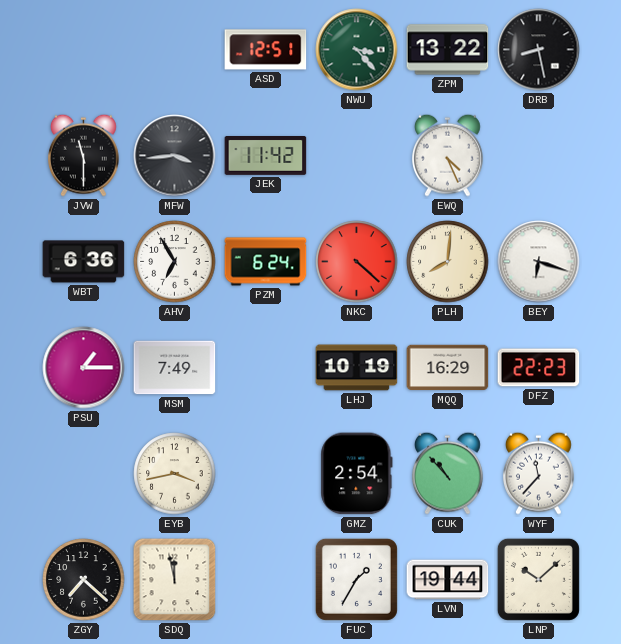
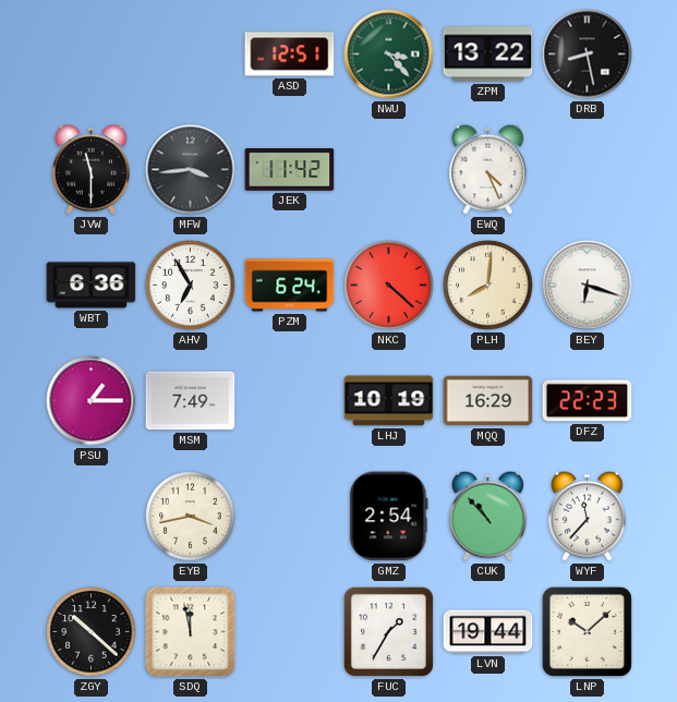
ZGY: 7:22 -> 10:22 (92, 632)
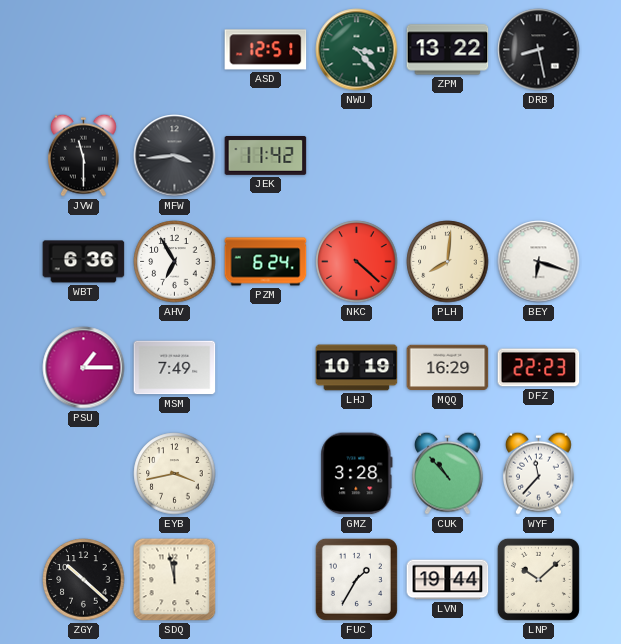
EWQ: 4:26 -> none (488, 169)
GMZ: 2:54 -> 3:28 (357, 474)
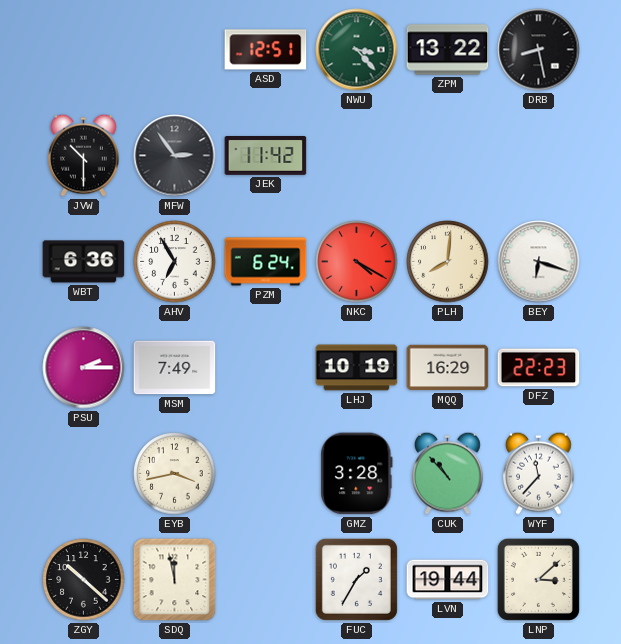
JVW: 11:30 -> 10:30 (84, 155)
MFW: 3:44 -> 2:54 (175, 156)
NKC: 4:22 -> 4:20 (357, 262)
PSU: 1:15 -> 2:15 (84, 368)
LNP: 10:08 -> 3:08 (538, 579)
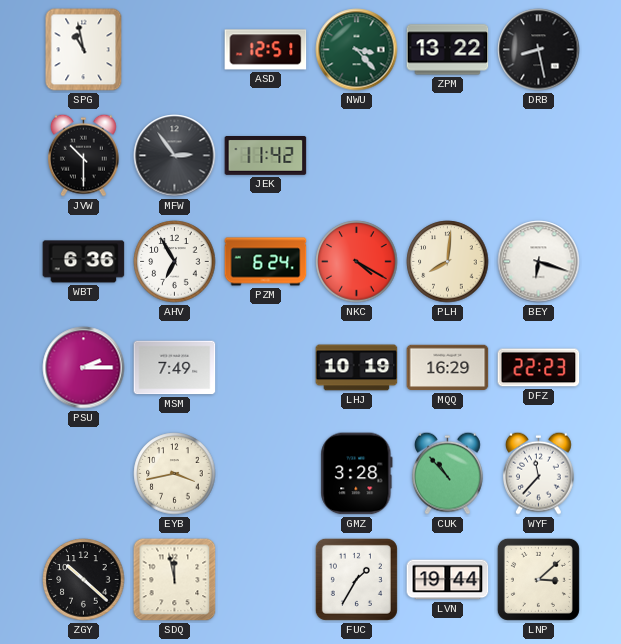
SPG: none -> 10:58 (84, 50)
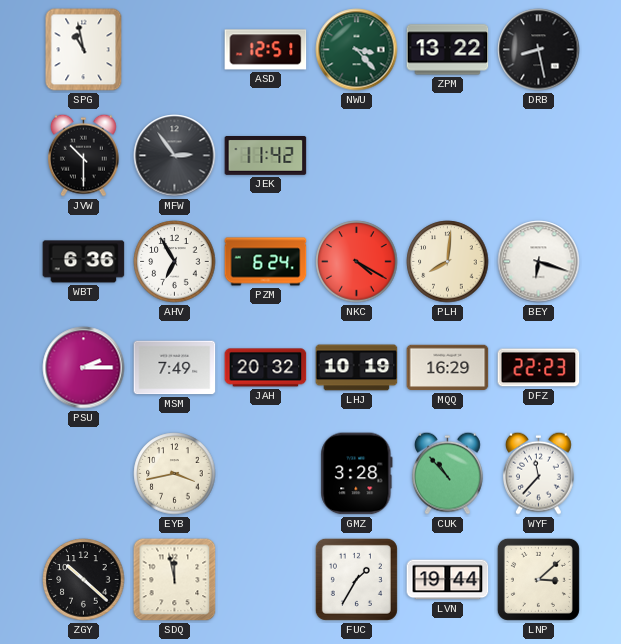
JAH: none -> 20:32 (266, 368)
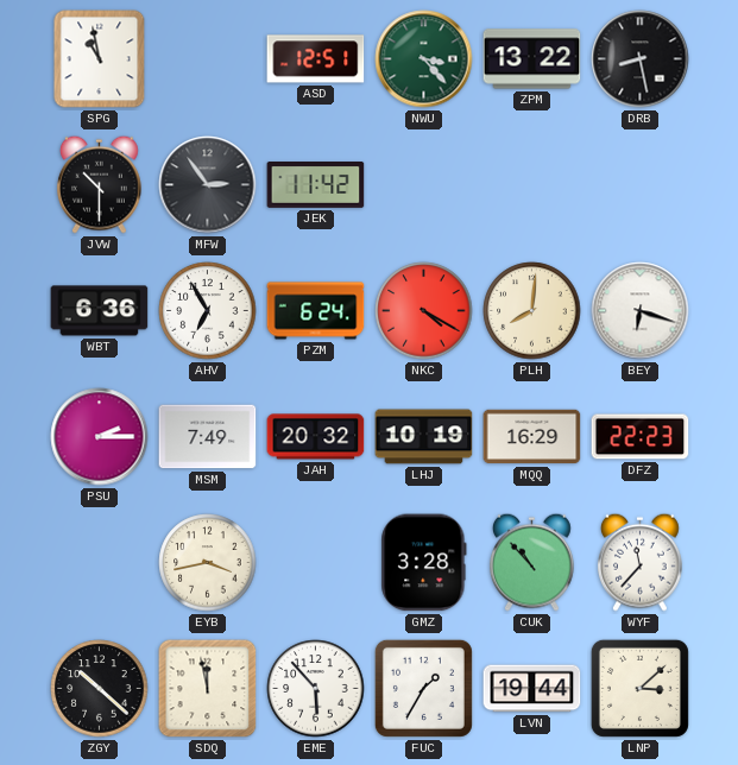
EME: none -> 5:53 (316, 689)
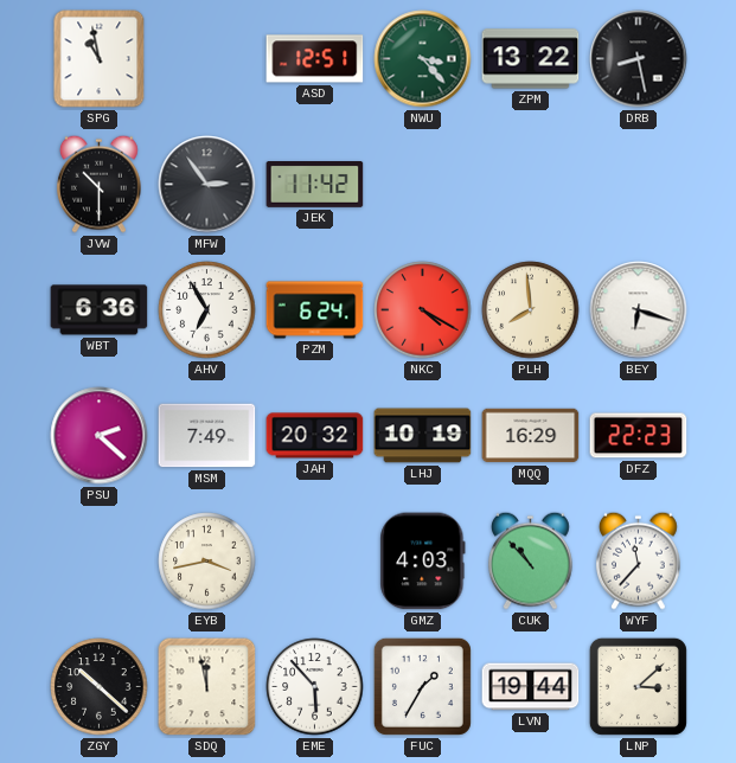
PLH: 8:01 -> 7:59 (531, 310)
PSU: 2:15 -> 2:22 (100, 436)
GMZ: 3:28 -> 4:03 (423, 562)
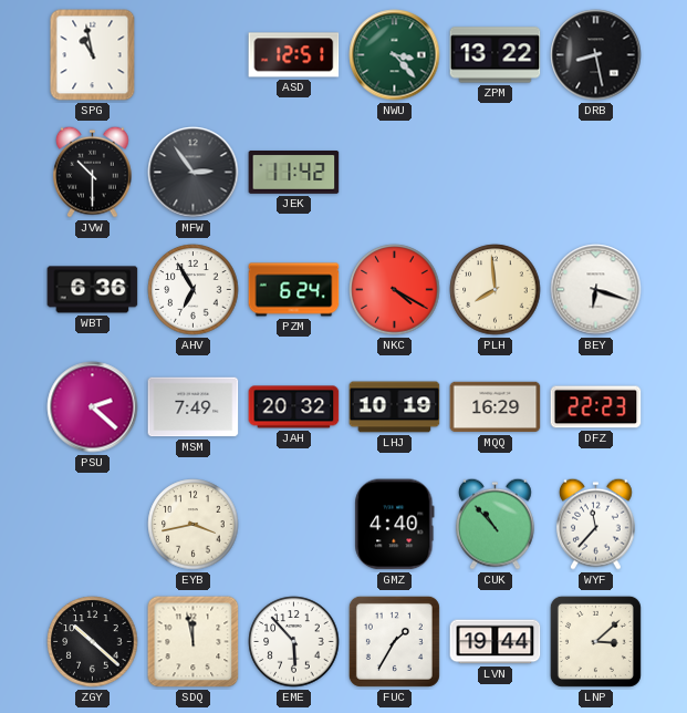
GMZ: 4:03 -> 4:40 (395, 525)
